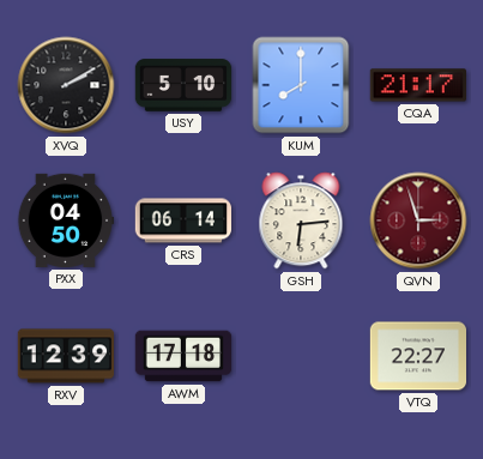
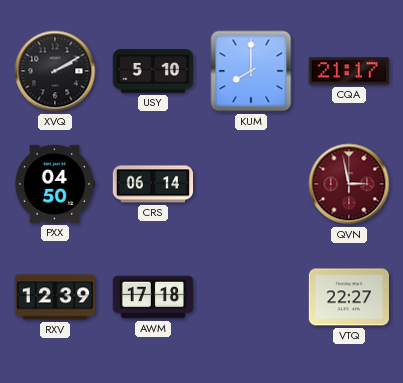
GSH: 6:14 -> none (301, 221)
QVN: 2:57 -> 2:58 (349, 184)
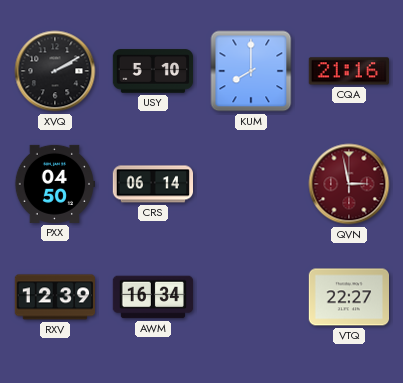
CQA: 21:17 -> 21:16 (348, 71)
AWM: 17:18 -> 16:34 (153, 297)
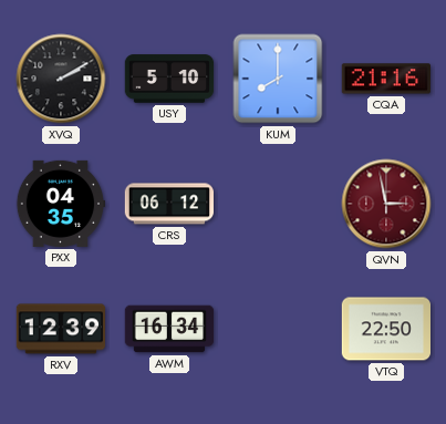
PXX: 04:50 -> 04:35 (60, 204)
CRS: 06:14 -> 06:12 (169, 204)
VTQ: 22:27 -> 22:50 (385, 329)
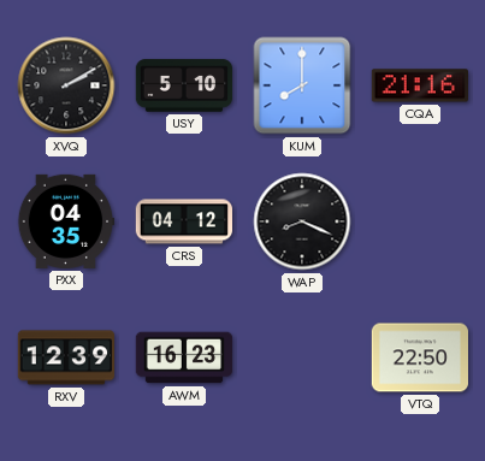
CRS: 06:12 -> 04:12 (184, 221)
WAP: none -> 8:19 (302, 221)
QVN: 2:58 -> none (386, 204)
AWM: 16:34 -> 16:23 (184, 357)
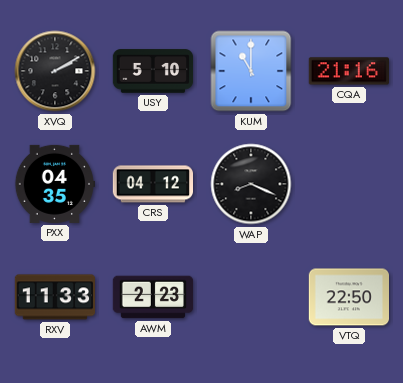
KUM: 8:00 -> 11:00 (251, 71)
RXV: 12:39 -> 11:33 (55, 297)
AWM: 16:23 -> 2:23 (153, 297)
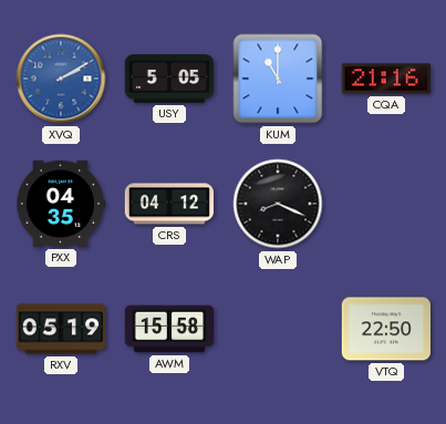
XVQ dial: black -> blue (61, 79)
USY: 5:10 -> 5:05 (169, 79)
RXV: 11:33 -> 05:19 (61, 329)
AWM: 2:23 -> 15:58 (169, 329)
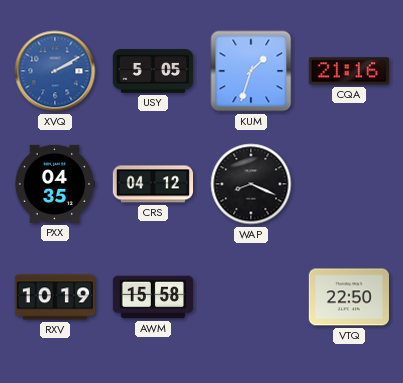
KUM: 11:00 -> 1:33 (251, 71)
RXV: 05:19 -> 10:19 (55, 297)
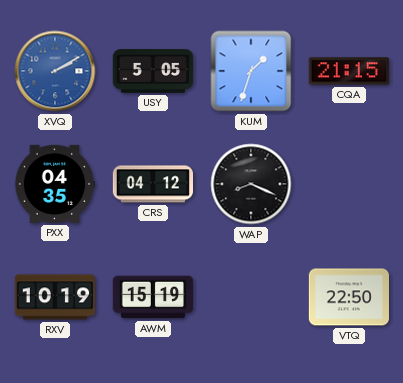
CQA: 21:16 -> 21:15 (348, 71)
AWM: 15:58 -> 15:19 (153, 297)
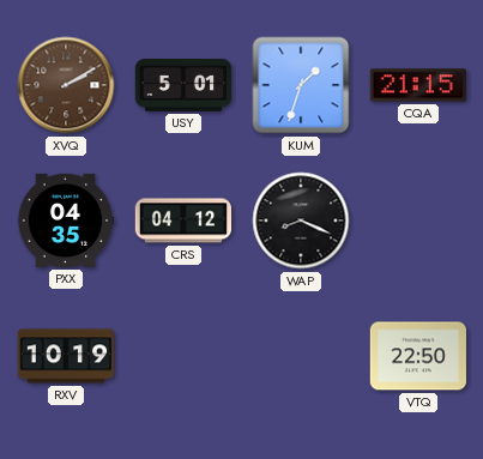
XVQ dial: blue -> brown (66, 85)
USY: 5:05 -> 5:01 (183, 85)
AWM: 15:19 -> none (153, 297)
